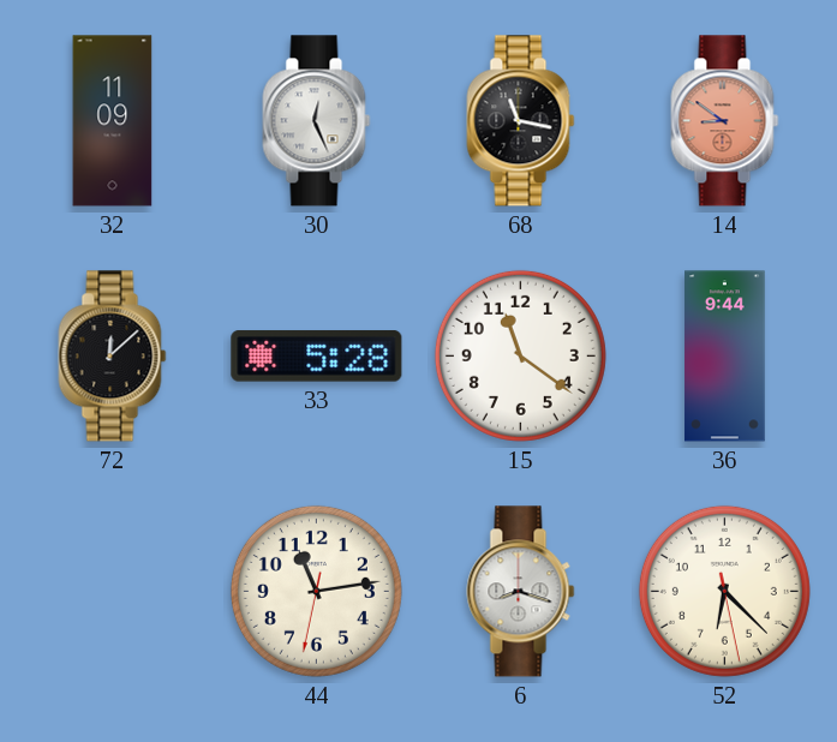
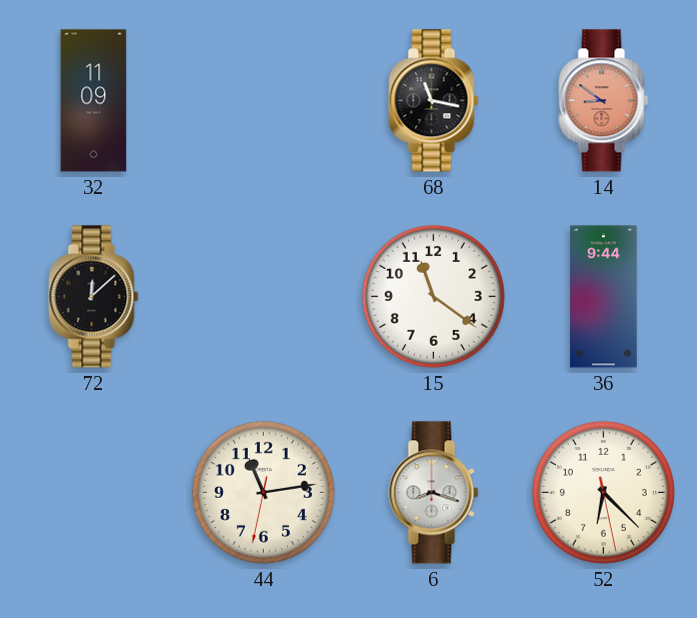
30: 12:26 -> none (317, 121)
33: 5:28 -> none (317, 357)
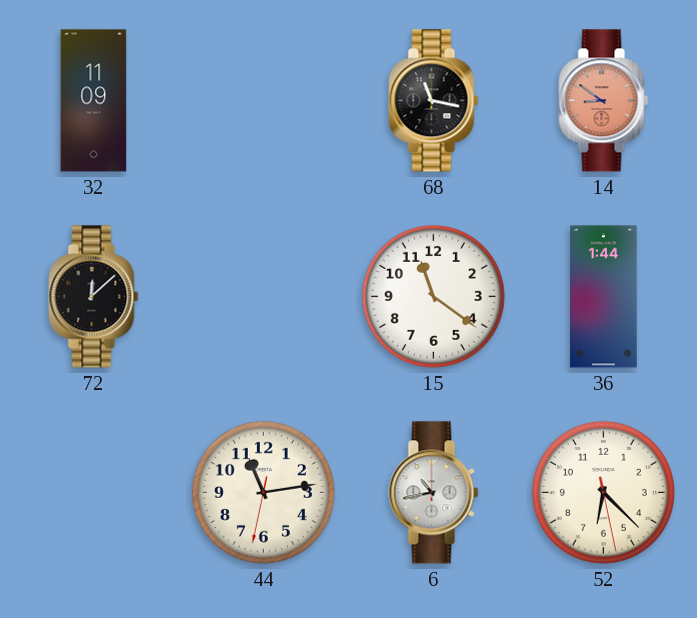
36: 9:44 -> 1:44 (604, 297)
6: 8:18 -> 10:43 (434, 493)
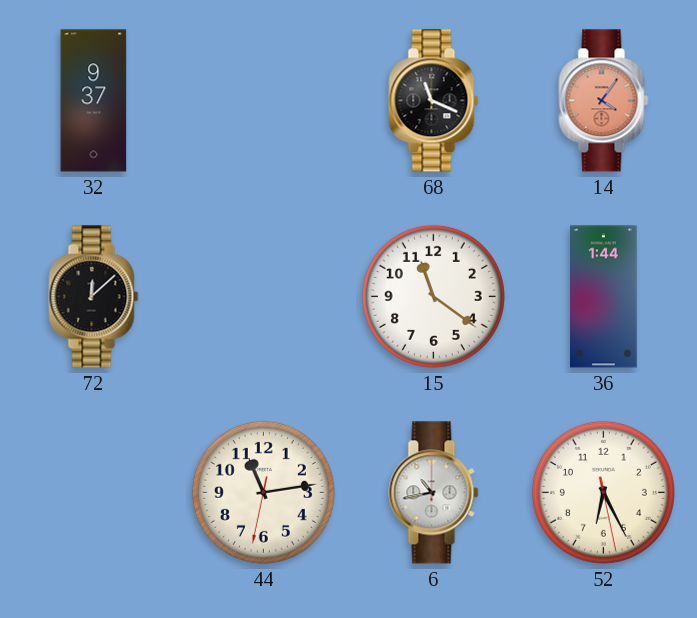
32: 11:09 -> 9:37 (94, 101)
68: 11:17 -> 11:19 (434, 101)
14: 8:51 -> 4:06 (604, 101)
52: 6:22 -> 6:25 (603, 492)
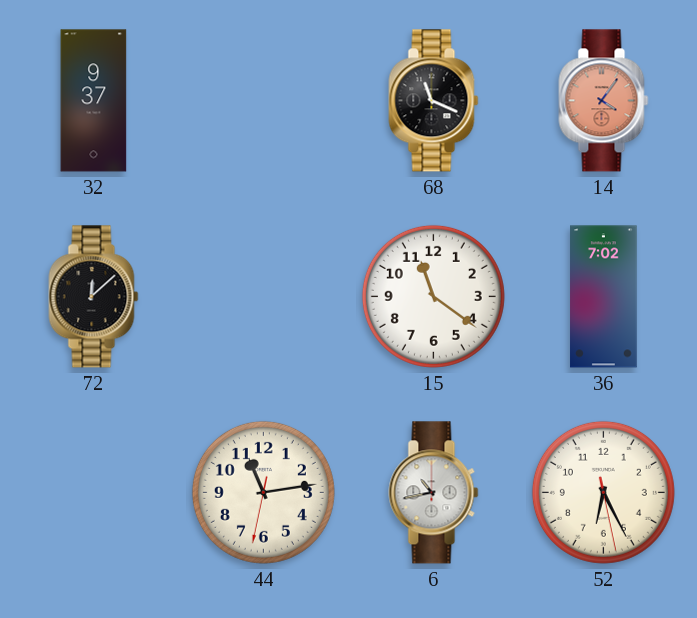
36: 1:44 -> 7:02 (604, 297)
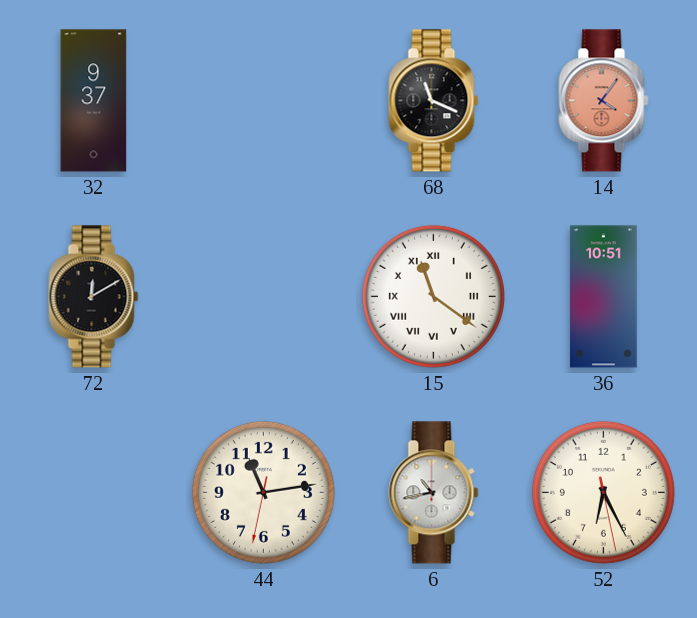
72: 12:08 -> 12:10 (94, 297)
15 numerals: Arabic -> Roman (433, 296)
36: 7:02 -> 10:51 (604, 297)
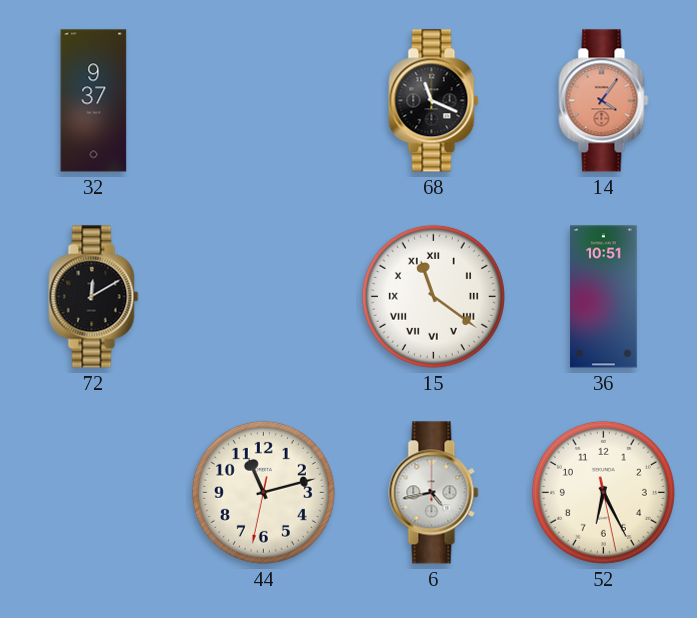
44: 11:13 -> 11:12 (263, 492)
6: 10:43 -> 4:43 (434, 493)
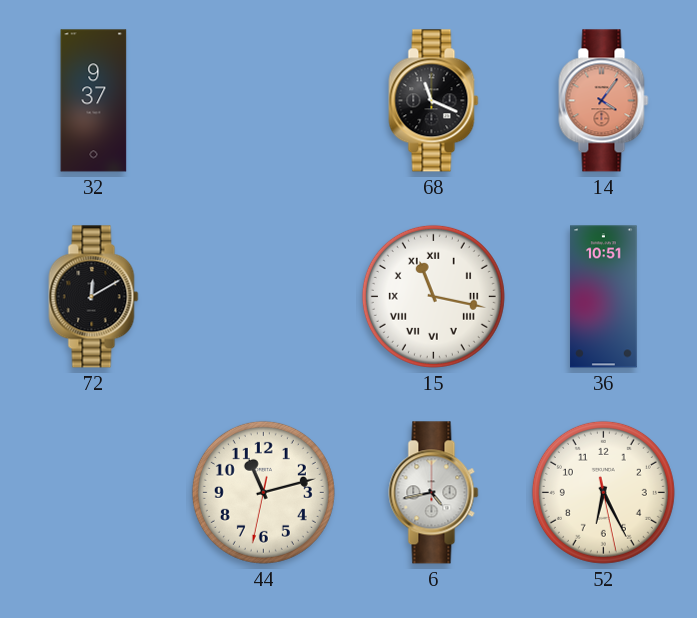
15: 11:21 -> 11:17 (433, 296)
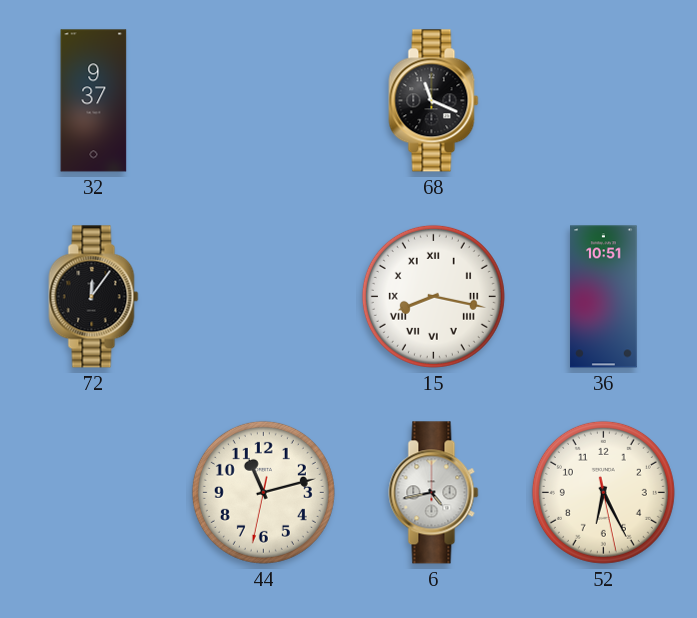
14: 4:06 -> none (604, 101)
72: 12:10 -> 12:06 (94, 297)
15: 11:17 -> 8:17 (433, 296)
